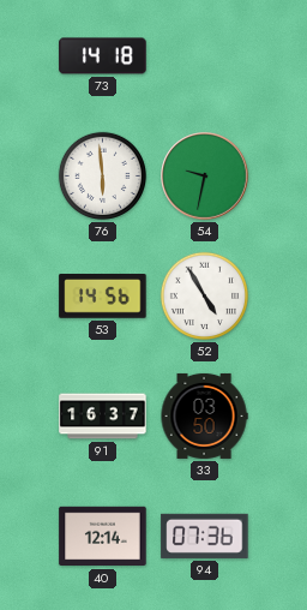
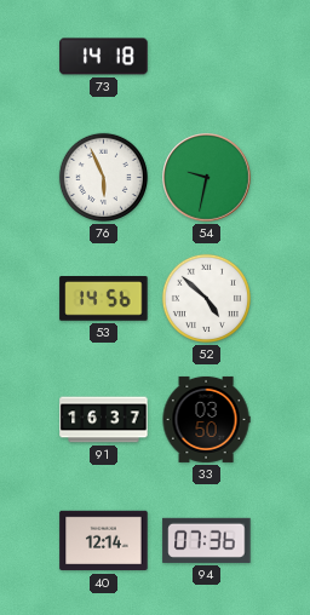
76: 5:59 -> 5:56 (103, 177)
52: 4:55 -> 4:52 (206, 298)
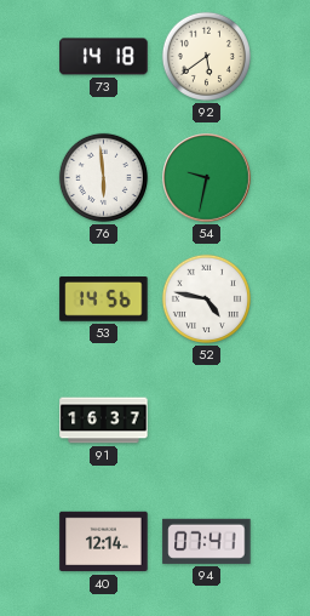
92: none -> 5:39 (206, 56)
76: 5:56 -> 5:59 (103, 177)
52: 4:52 -> 4:47 (206, 298)
33: 03:50 -> none (206, 419)
94: 07:36 -> 07:41 (207, 541)
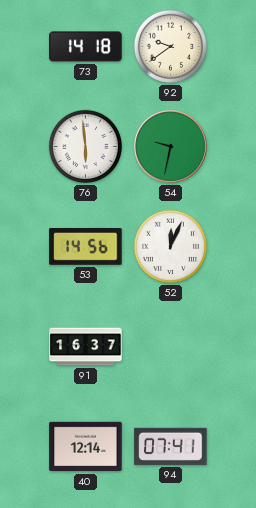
92: 5:39 -> 9:39 (170, 46)
52: 4:47 -> 12:04 (170, 246)
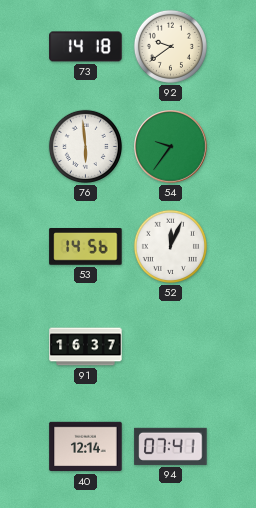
54: 9:32 -> 9:36 (171, 147)
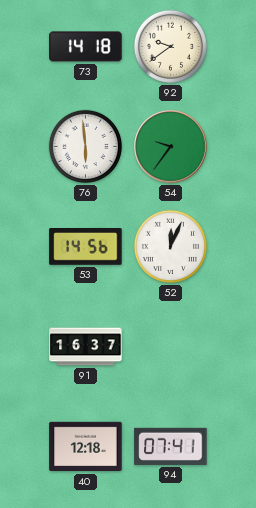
40: 12:14 -> 12:18 (86, 447)
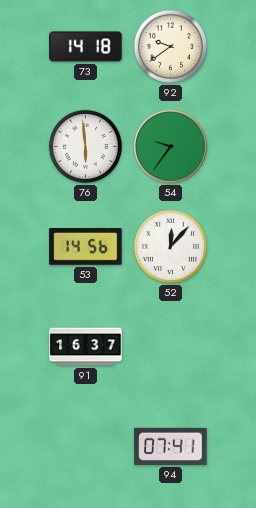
52: 12:04 -> 12:07 (170, 246)
40: 12:18 -> none (86, 447)
